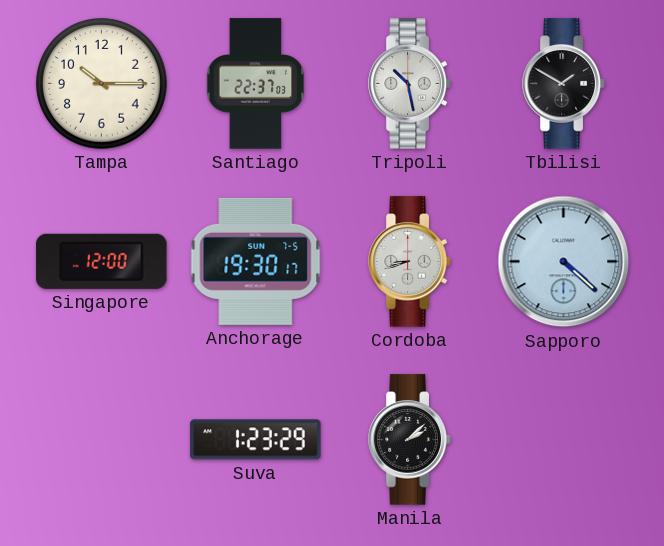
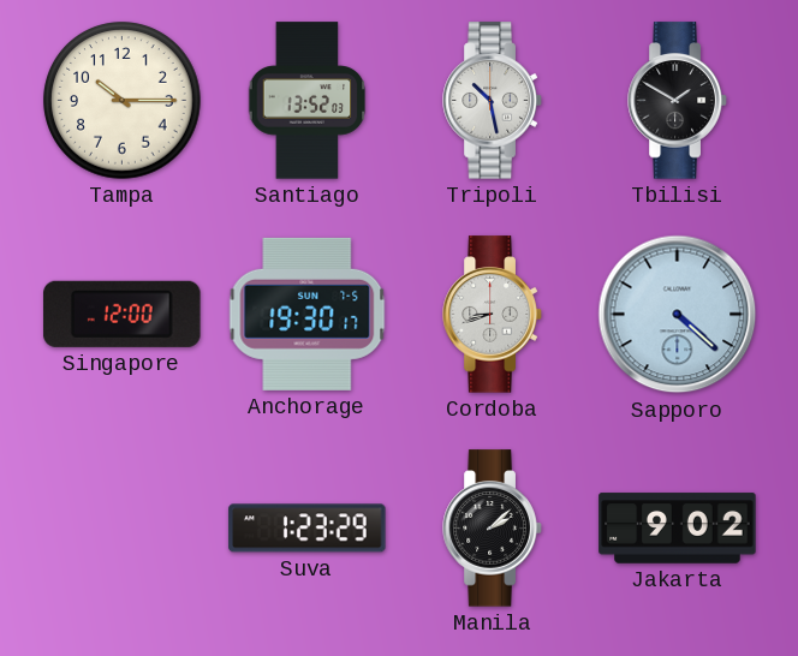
Santiago: 22:37 -> 13:52 (308, 101)
Jakarta: none -> 9:02 (678, 529)
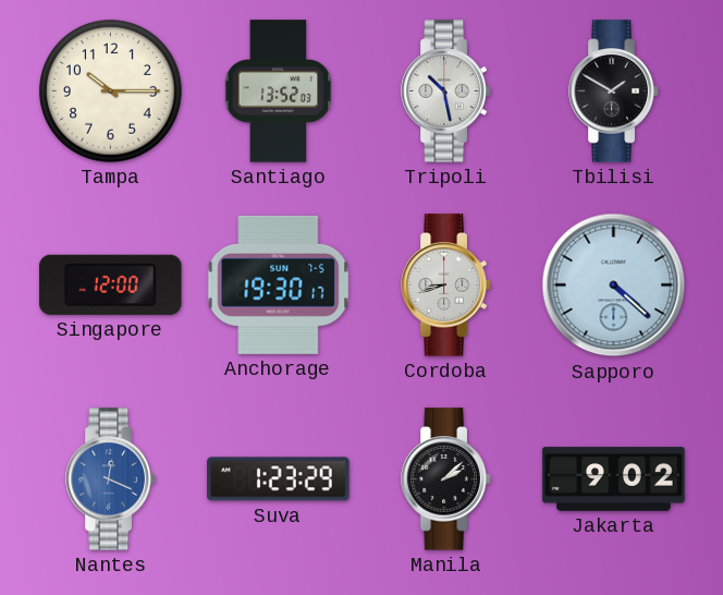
Nantes: none -> 12:19 (111, 479)
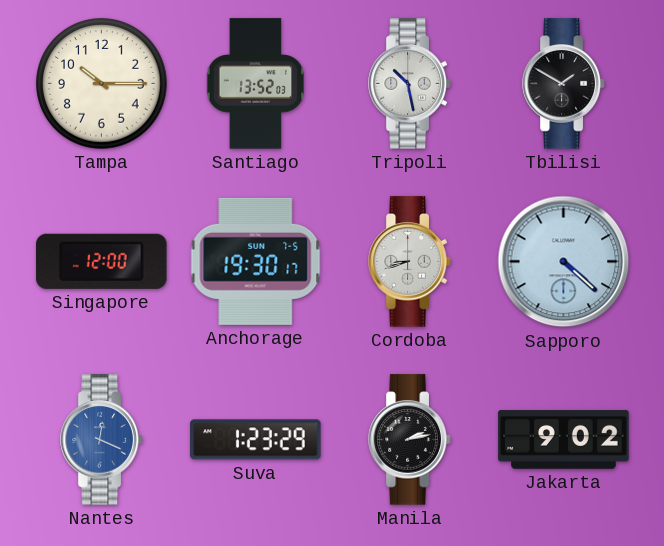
Manila: 2:08 -> 2:13 (410, 440)
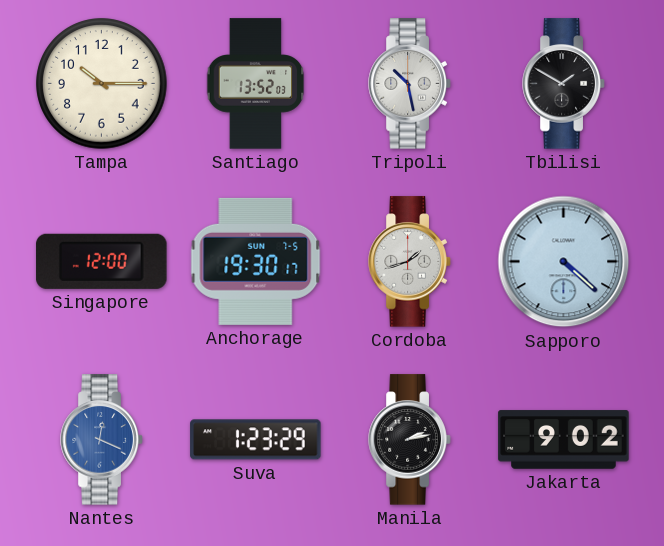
Cordoba: 8:42 -> 1:42 (410, 262)
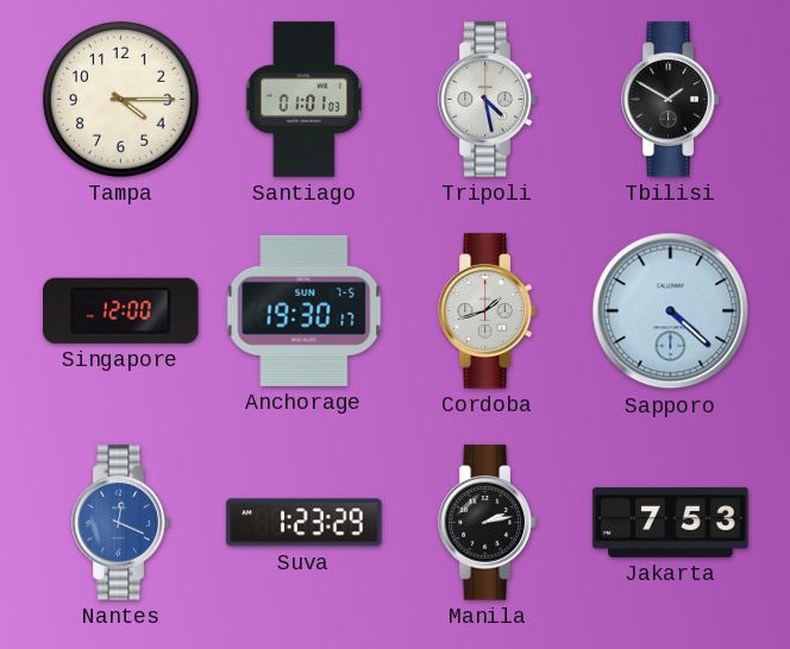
Tampa: 10:15 -> 4:15 (121, 100)
Santiago: 13:52 -> 01:01 (305, 100)
Tripoli: 10:28 -> 4:28 (488, 100)
Jakarta: 9:02 -> 7:53 (671, 523)
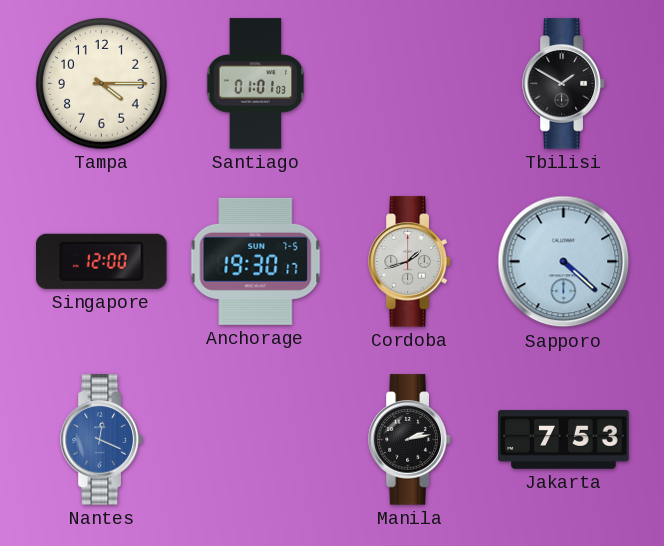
Tripoli: 4:28 -> none (488, 100)
Suva: 1:23 -> none (305, 523)
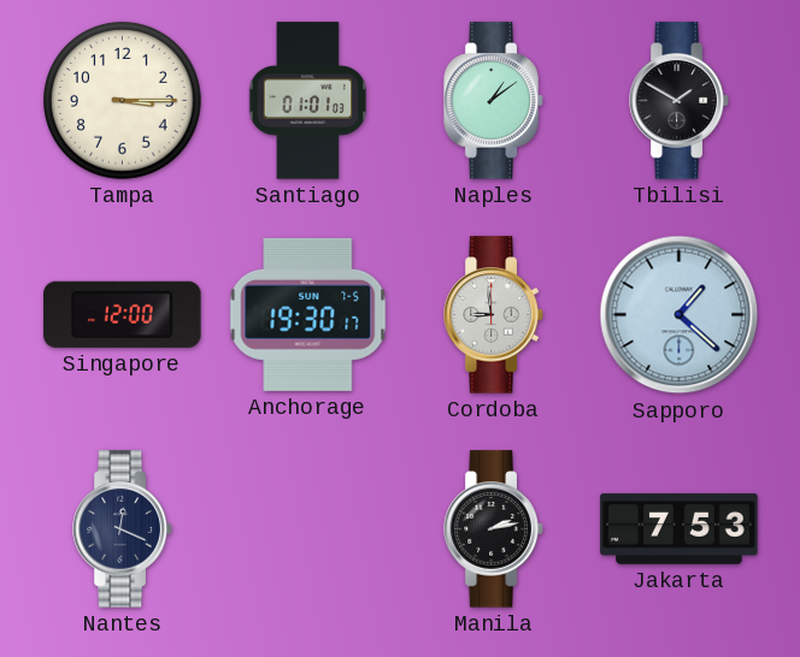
Tampa: 4:15 -> 3:15 (123, 101)
Naples: none -> 1:09 (494, 101)
Cordoba: 1:42 -> 8:59 (494, 315)
Sapporo: 4:22 -> 1:22 (680, 315)
Nantes dial: blue -> navy (123, 529)
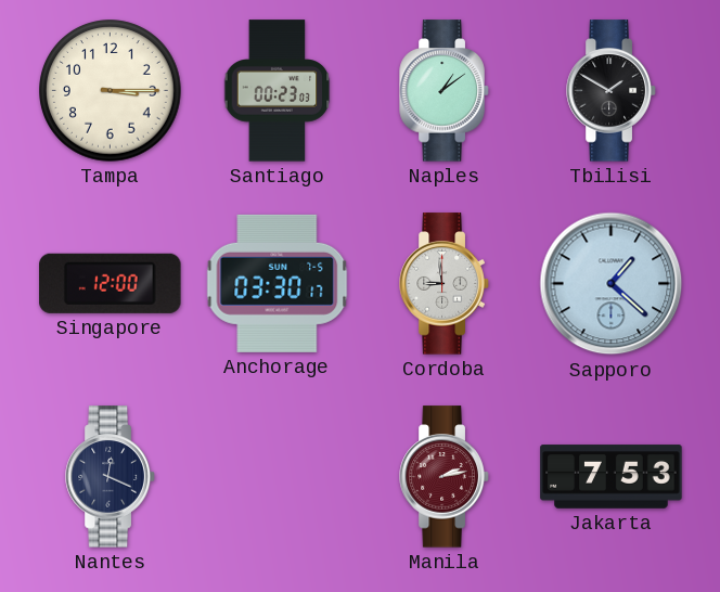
Santiago: 01:01 -> 00:23 (278, 91)
Anchorage: 19:30 -> 03:30 (278, 283)
Manila dial: black -> burgundy (445, 477)
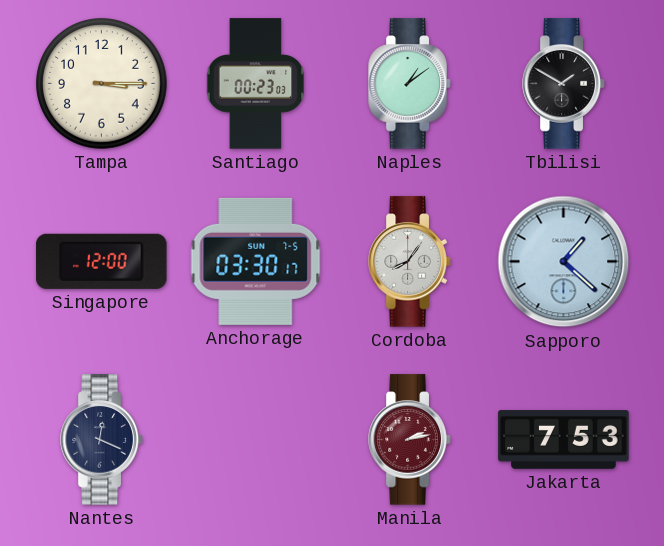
Cordoba: 8:59 -> 8:06 (410, 262)
